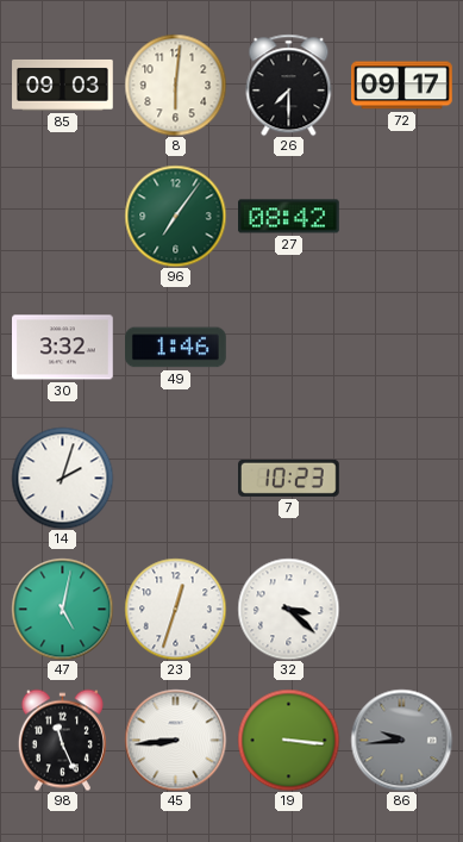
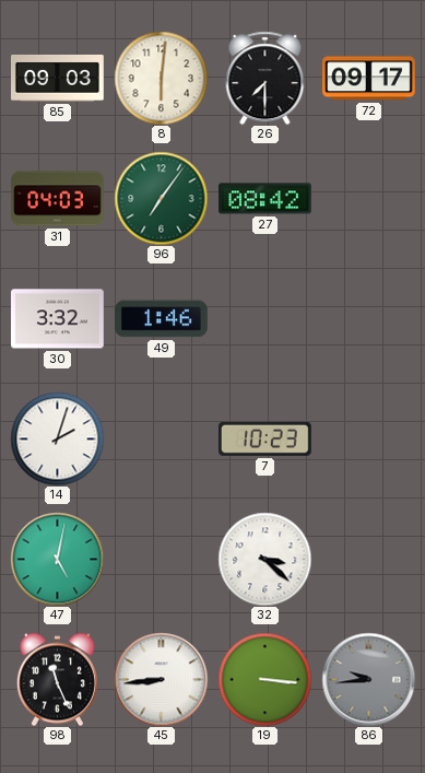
31: none -> 04:03 (58, 199)
23: 12:33 -> none (175, 609)
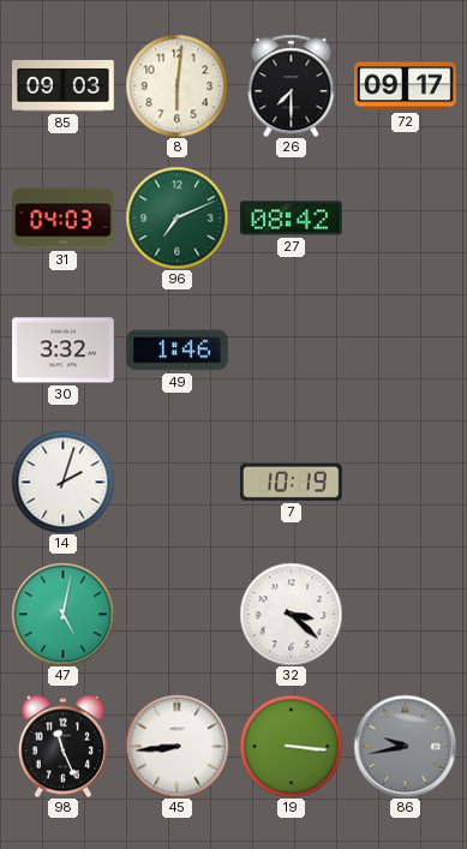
96: 7:06 -> 7:11 (176, 217)
7: 10:23 -> 10:19 (292, 482)
86: 9:44 -> 9:43 (405, 746)
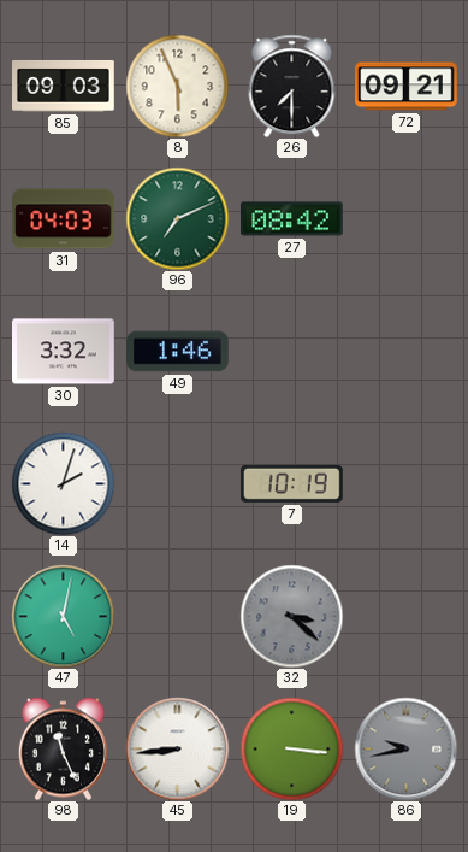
8: 6:01 -> 5:56 (177, 86)
72: 09:17 -> 09:21 (407, 87)
32 dial: white -> grey (291, 616)
